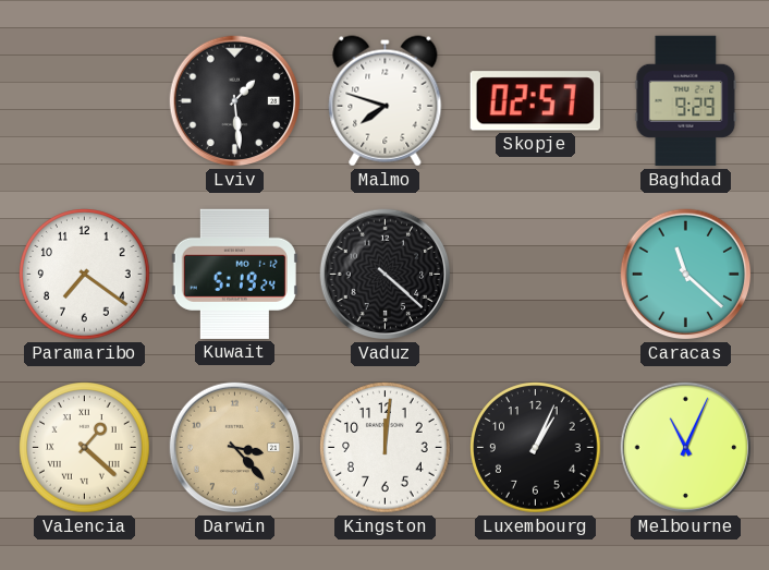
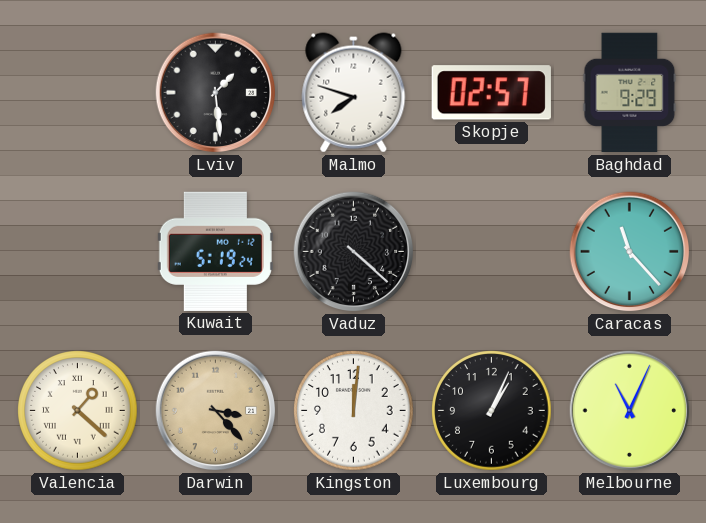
Paramaribo: 7:21 -> none (85, 275)
Caracas: 11:22 -> 11:23 (630, 252)
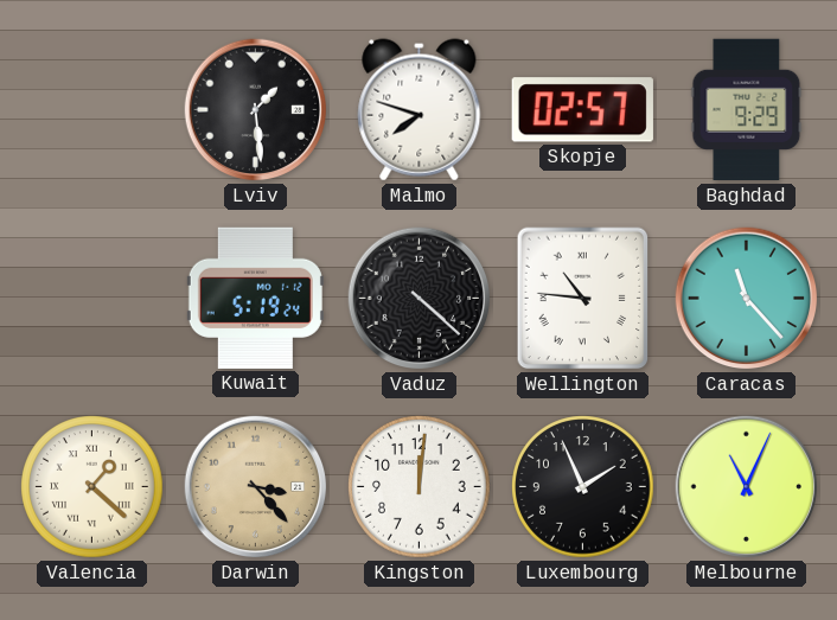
Wellington: none -> 10:46 (583, 299)
Luxembourg: 1:04 -> 1:56 (583, 487)
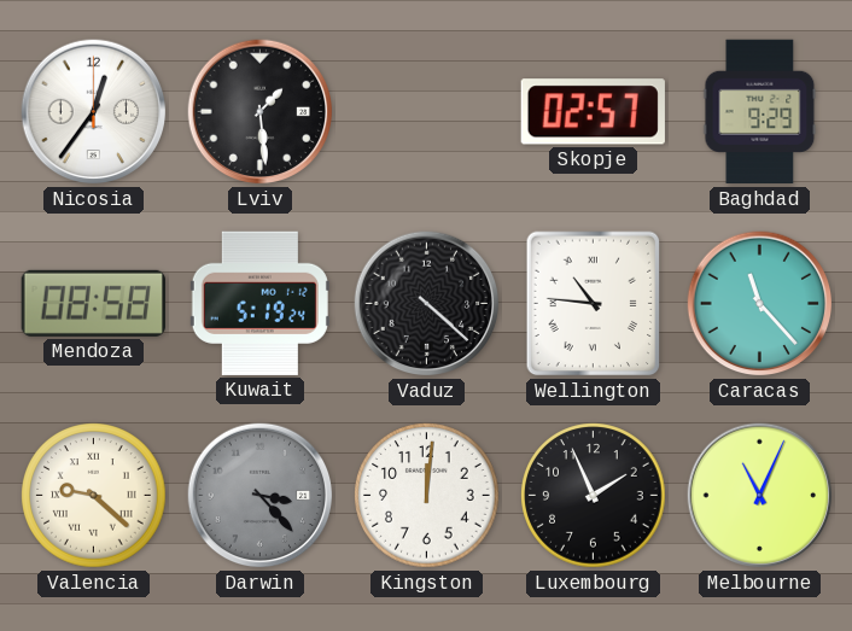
Nicosia: none -> 12:36 (94, 112)
Malmo: 7:48 -> none (420, 110)
Mendoza: none -> 08:58 (93, 303)
Valencia: 1:22 -> 9:22 (94, 496)
Darwin dial: champagne -> grey (261, 496)
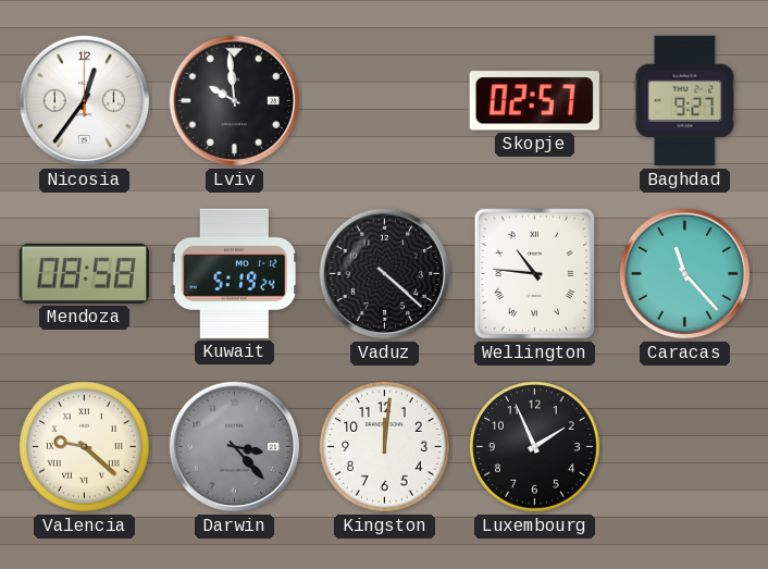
Lviv: 1:29 -> 9:59 (235, 101)
Baghdad: 9:29 -> 9:27 (685, 101)
Melbourne: 11:04 -> none (760, 496)
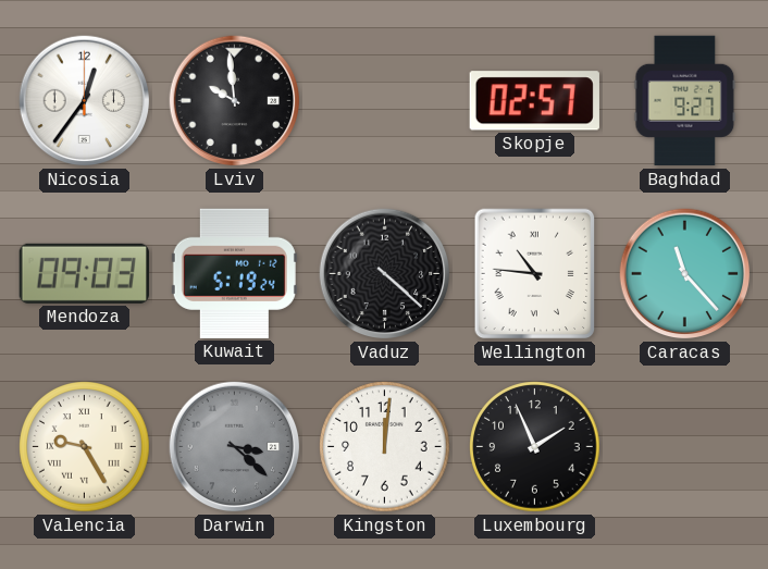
Mendoza: 08:58 -> 09:03 (84, 273)
Valencia: 9:22 -> 9:25 (85, 447)
Darwin: 3:23 -> 3:22 (235, 447)
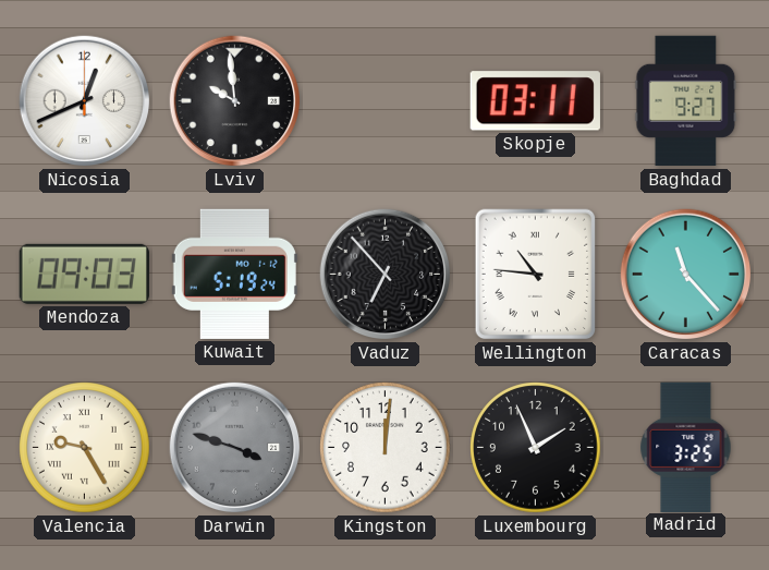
Nicosia: 12:36 -> 12:41 (85, 101)
Skopje: 02:57 -> 03:11 (535, 101)
Vaduz: 4:22 -> 6:53 (386, 275)
Darwin: 3:22 -> 3:48 (235, 448)
Madrid: none -> 3:25 (686, 447)
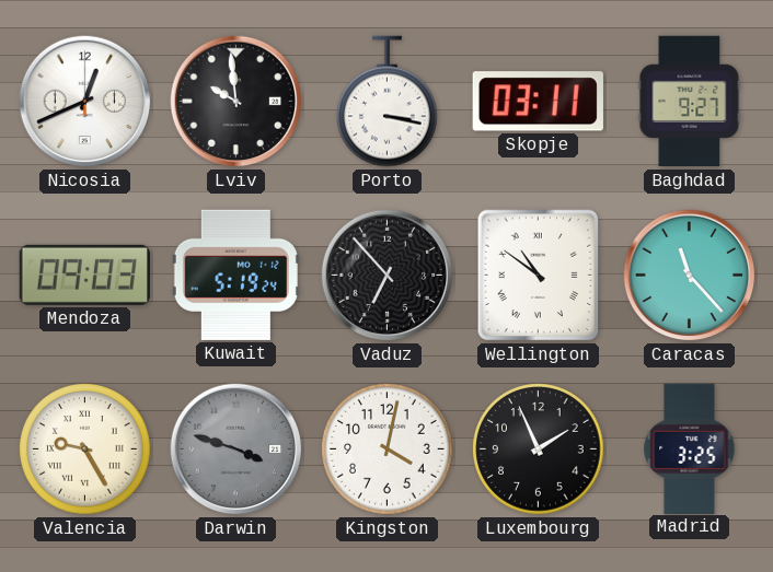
Porto: none -> 3:17 (388, 102)
Wellington: 10:46 -> 10:51 (539, 276)
Kingston: 12:01 -> 4:02 (388, 450)
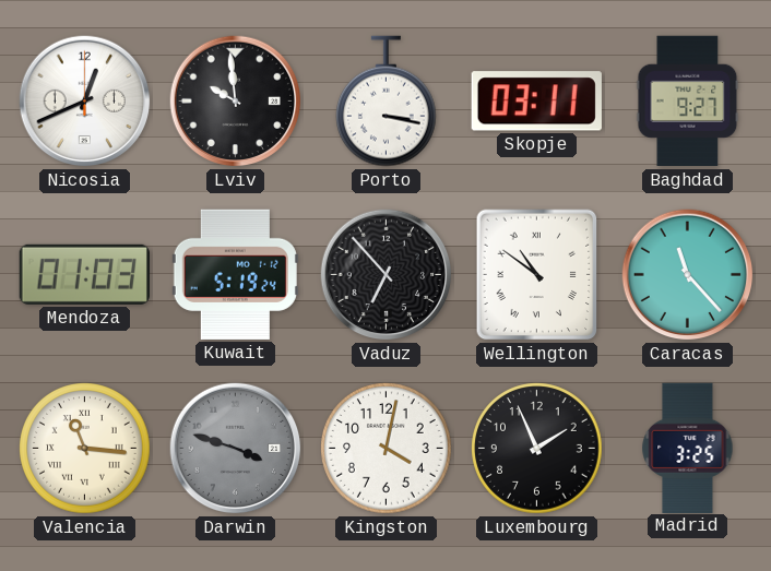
Mendoza: 09:03 -> 01:03 (84, 274)
Valencia: 9:25 -> 11:16 (85, 449)
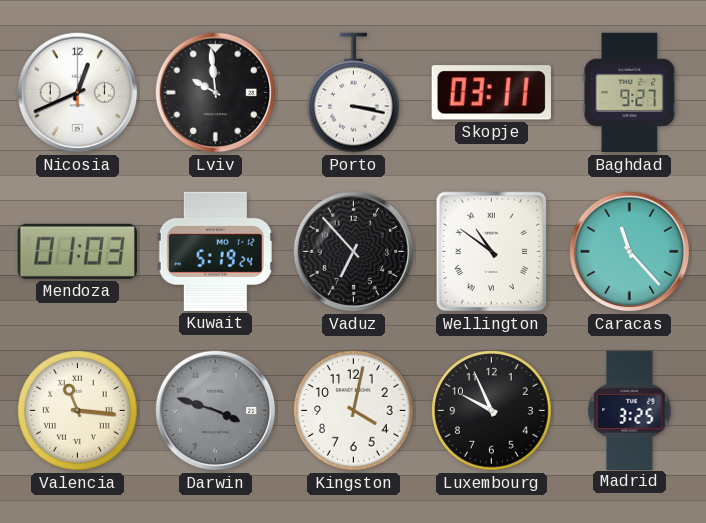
Luxembourg: 1:56 -> 9:56 (492, 411)
